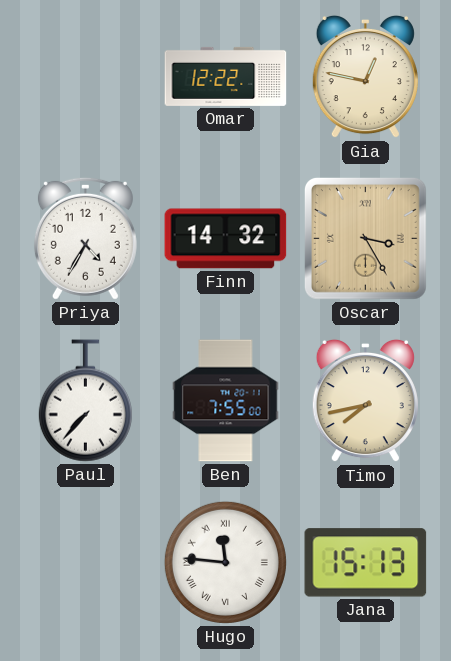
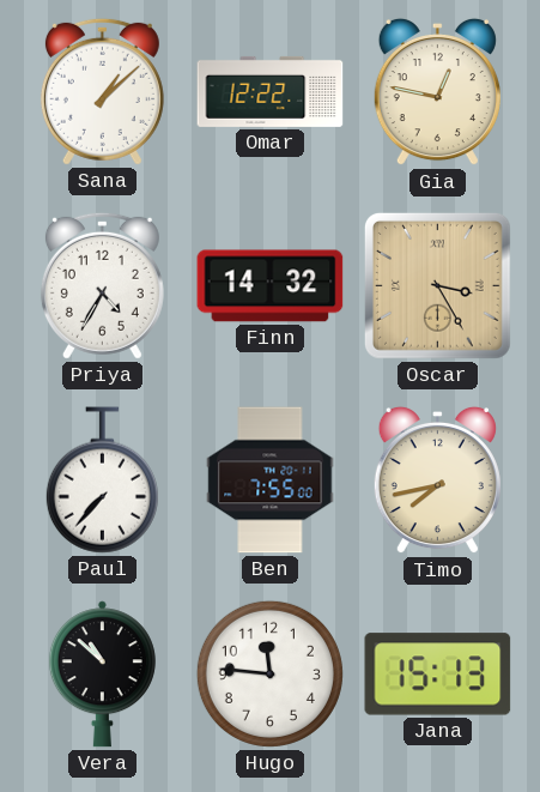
Sana: none -> 1:08 (102, 91)
Vera: none -> 10:52 (102, 675)
Hugo numerals: Roman -> Arabic (269, 673)
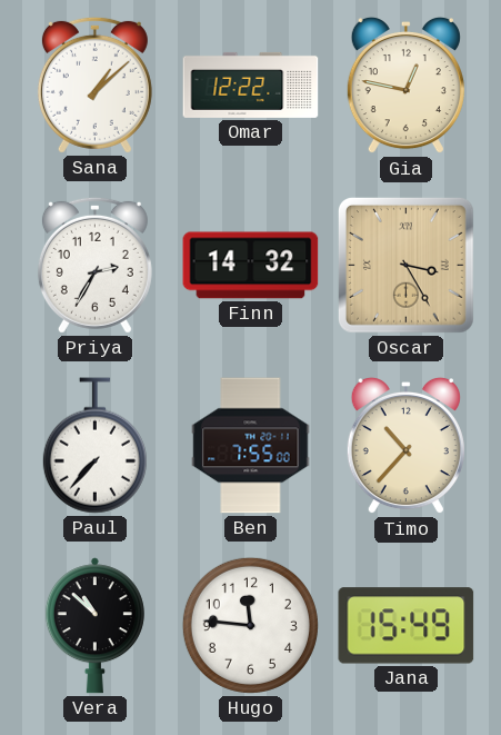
Priya: 4:35 -> 2:35 (94, 265)
Timo: 7:43 -> 10:37 (405, 446)
Jana: 15:13 -> 15:49 (407, 626)
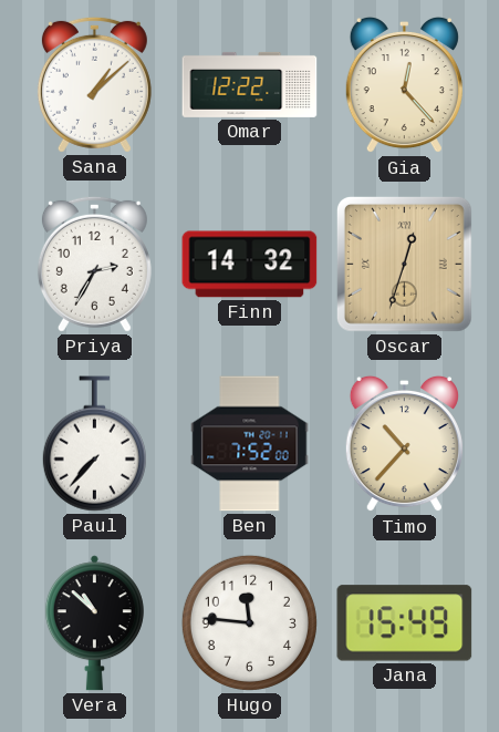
Gia: 12:47 -> 12:23 (404, 85)
Oscar: 3:25 -> 12:33 (404, 264)
Ben: 7:55 -> 7:52 (250, 444)
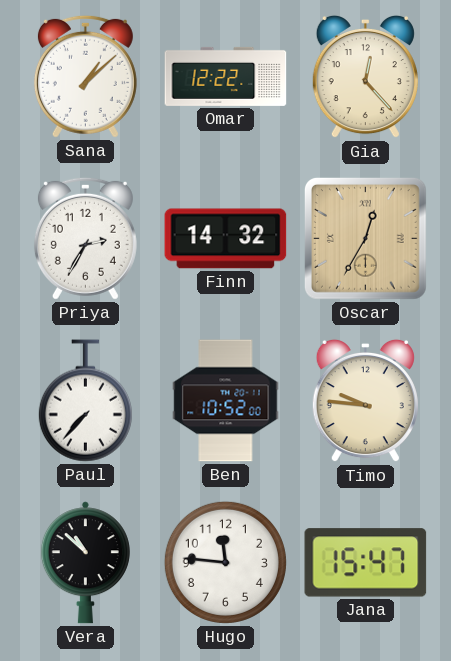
Oscar: 12:33 -> 12:35 (365, 238)
Ben: 7:52 -> 10:52 (226, 401)
Timo: 10:37 -> 9:46 (365, 401)
Jana: 15:49 -> 15:47 (366, 563)
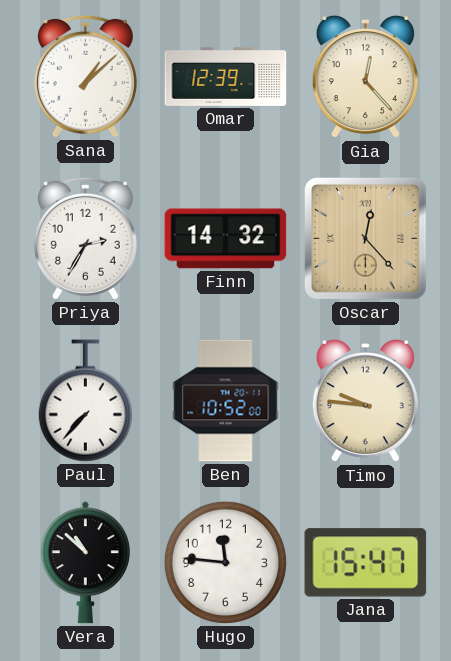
Omar: 12:22 -> 12:39 (226, 76)
Oscar: 12:35 -> 12:23 (365, 238)
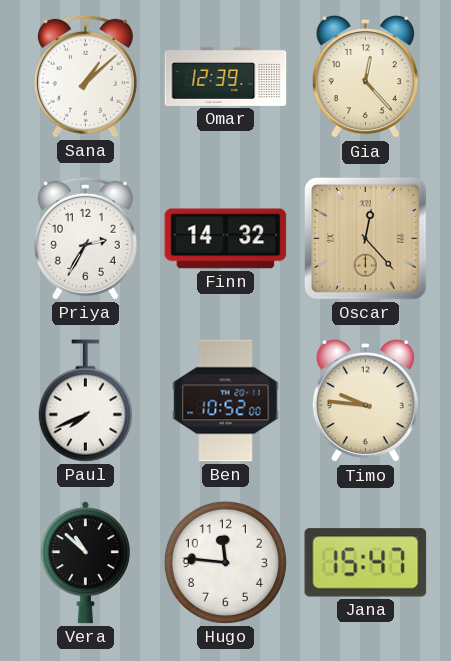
Paul: 7:37 -> 7:41 (85, 401)
